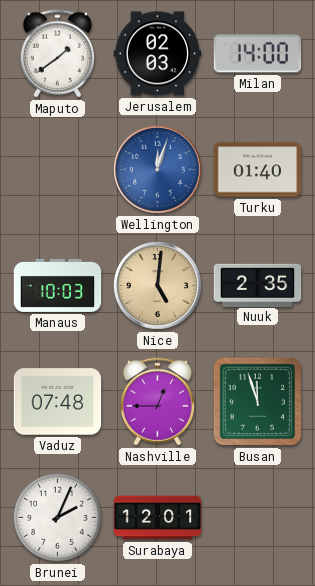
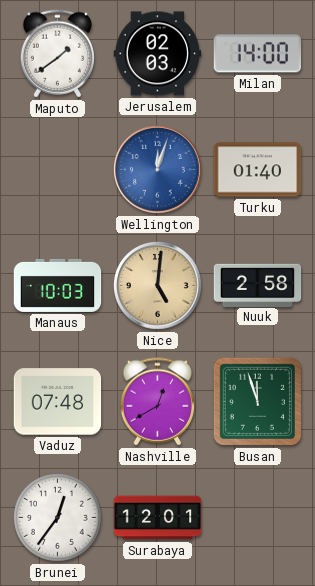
Nuuk: 2:35 -> 2:58 (258, 285)
Nashville: 12:45 -> 12:40 (157, 402)
Brunei: 2:04 -> 12:36 (58, 518)
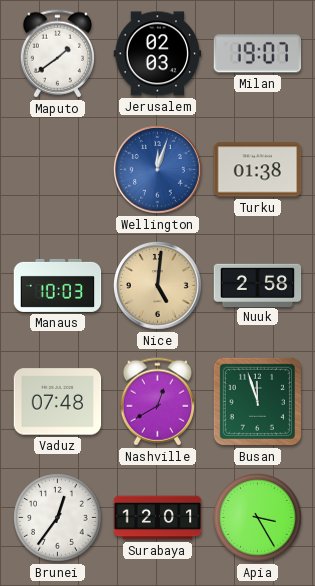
Milan: 14:00 -> 19:07 (258, 54)
Turku: 01:40 -> 01:38 (258, 170)
Apia: none -> 3:25 (258, 518)
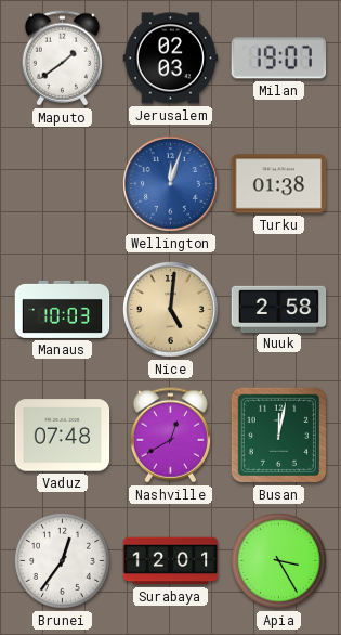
Busan: 11:57 -> 12:02 (278, 435)
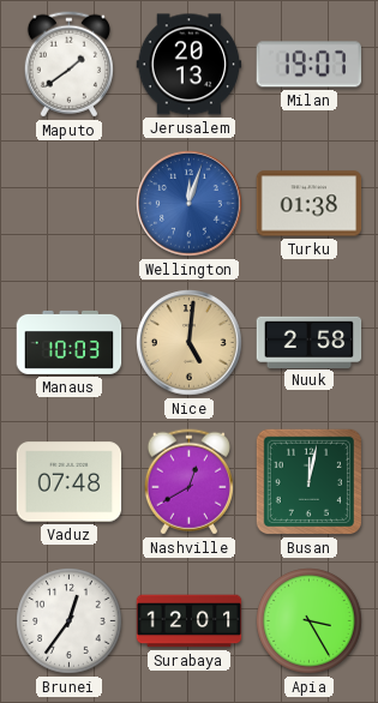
Jerusalem: 02:03 -> 20:13 (190, 65)
